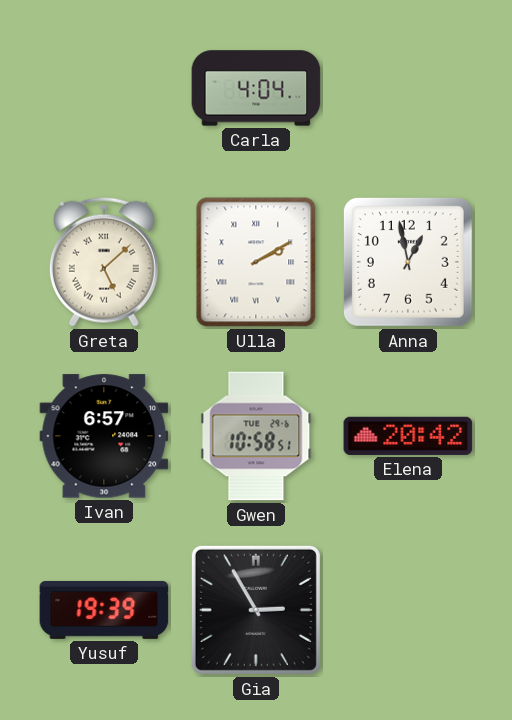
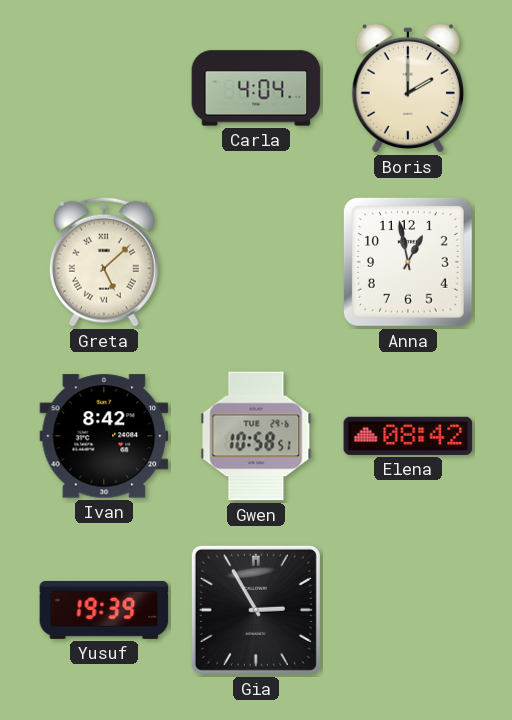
Boris: none -> 2:00 (408, 88)
Ulla: 2:10 -> none (256, 262)
Ivan: 6:57 -> 8:42 (104, 436)
Elena: 20:42 -> 08:42 (408, 436)
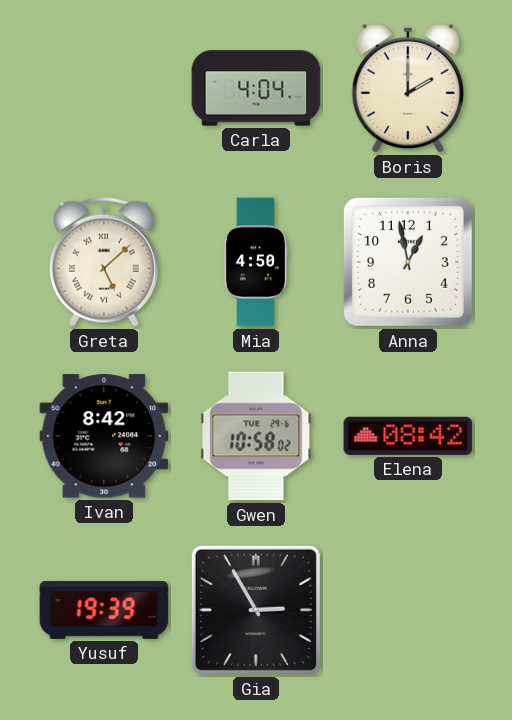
Mia: none -> 4:50 (255, 262)
Gwen: 10:58:51 -> 10:58:02 (256, 436)
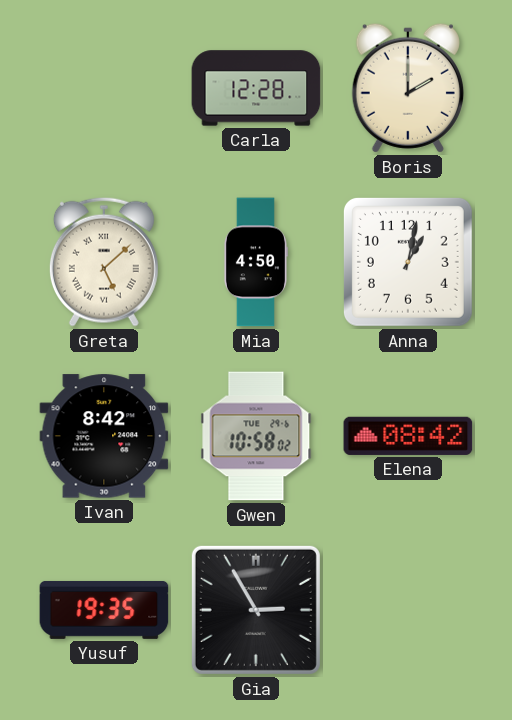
Carla: 4:04 -> 12:28 (256, 88)
Anna: 12:58 -> 1:02 (408, 262)
Yusuf: 19:39 -> 19:35 (104, 610)
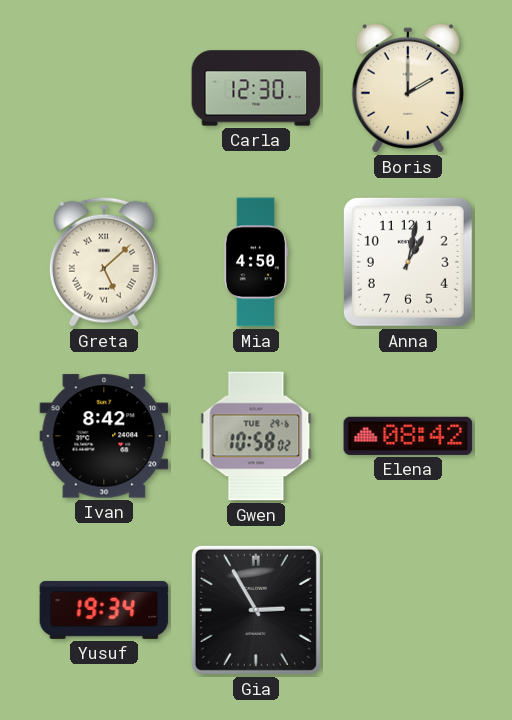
Carla: 12:28 -> 12:30 (256, 88)
Yusuf: 19:35 -> 19:34 (104, 610)
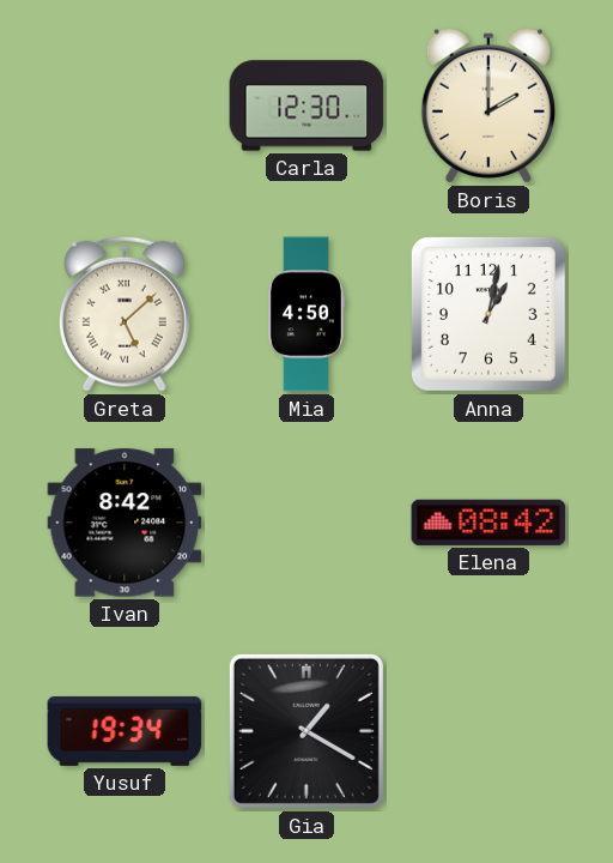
Gwen: 10:58 -> none (256, 436)
Gia: 2:55 -> 1:20 (306, 731)
